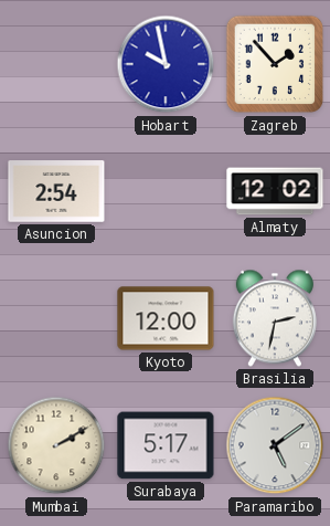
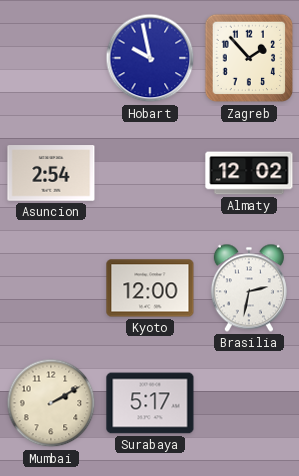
Paramaribo: 5:09 -> none (275, 445)
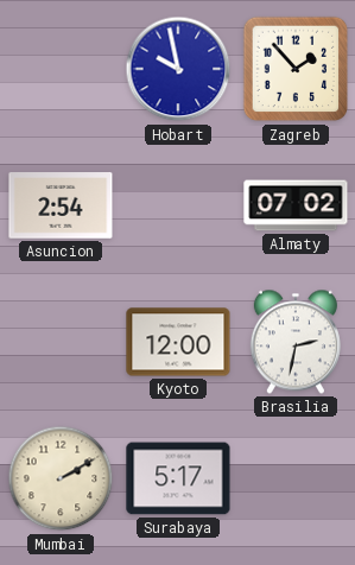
Almaty: 12:02 -> 07:02 (296, 205)
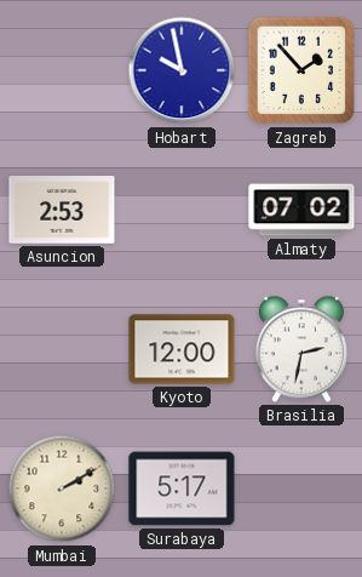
Asuncion: 2:54 -> 2:53 (62, 210)
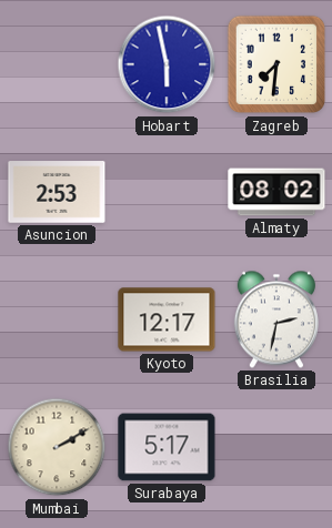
Hobart: 9:58 -> 5:58 (167, 64)
Zagreb: 1:53 -> 7:31 (276, 64)
Almaty: 07:02 -> 08:02 (276, 192)
Kyoto: 12:00 -> 12:17 (167, 319)
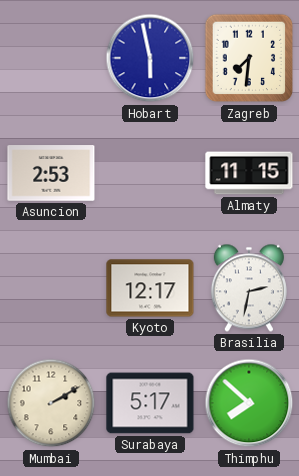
Almaty: 08:02 -> 11:15 (249, 173)
Thimphu: none -> 7:52 (249, 403)
